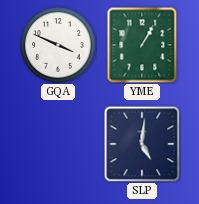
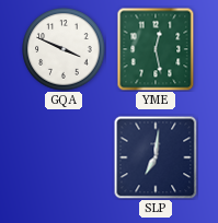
YME: 1:05 -> 12:28 (156, 49)
SLP: 5:01 -> 7:01 (156, 157)
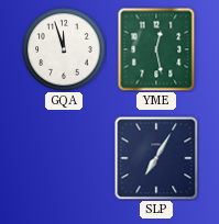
GQA: 3:49 -> 11:57 (64, 49)
SLP: 7:01 -> 7:05 (156, 158)
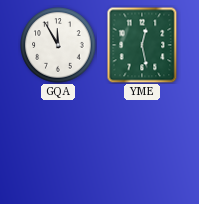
GQA: 11:57 -> 11:55 (58, 45)
SLP: 7:05 -> none (156, 158)
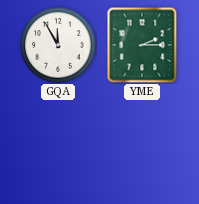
YME: 12:28 -> 2:15 (142, 45)
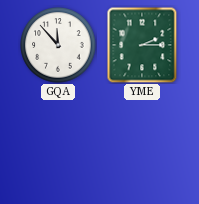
GQA: 11:55 -> 11:53 (58, 45)
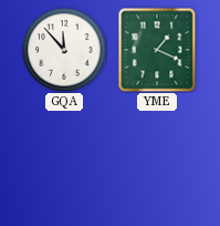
YME: 2:15 -> 1:19 (157, 50)
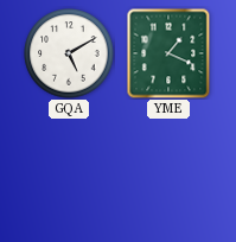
GQA: 11:53 -> 5:10 (69, 53)
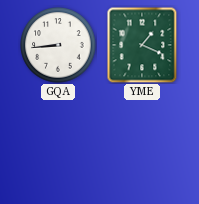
GQA: 5:10 -> 8:44 (58, 45)
